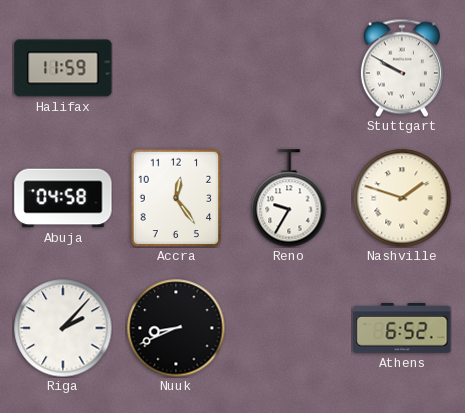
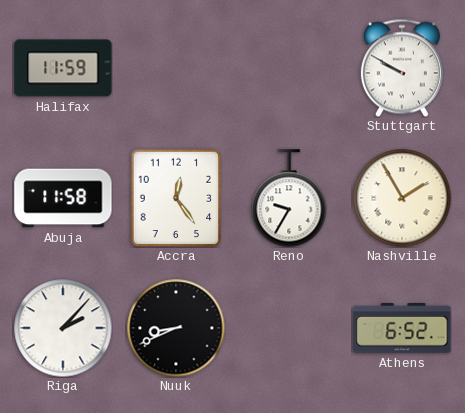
Abuja: 04:58 -> 11:58 (63, 198)
Nashville: 1:48 -> 1:55 (402, 198)
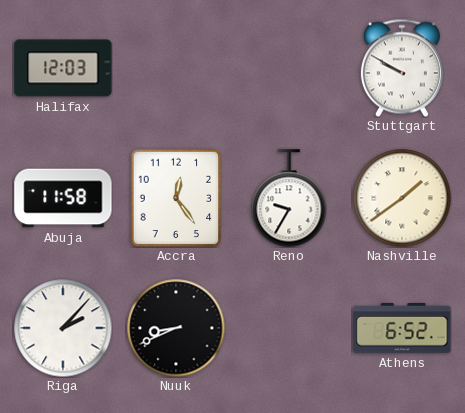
Halifax: 11:59 -> 12:03 (63, 68)
Nashville: 1:55 -> 1:39 (402, 198)
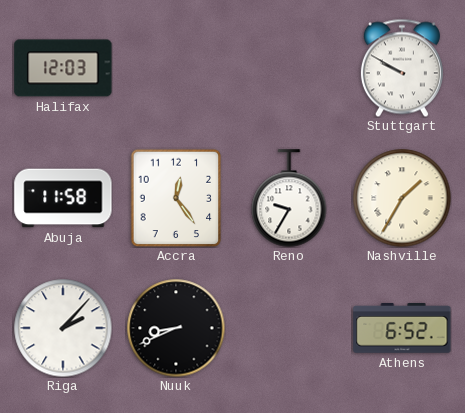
Nashville: 1:39 -> 1:35 (402, 198)
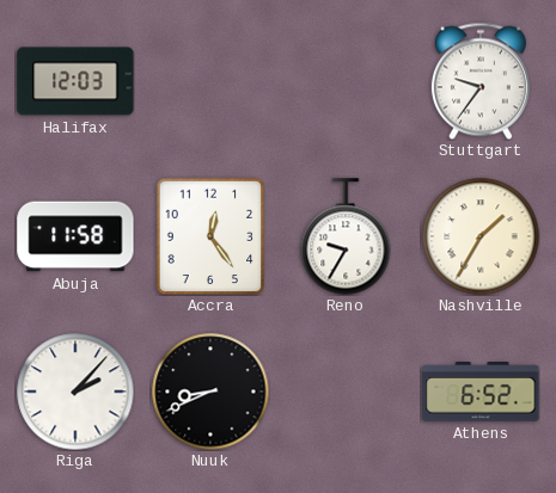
Stuttgart: 9:50 -> 9:36 (481, 81)
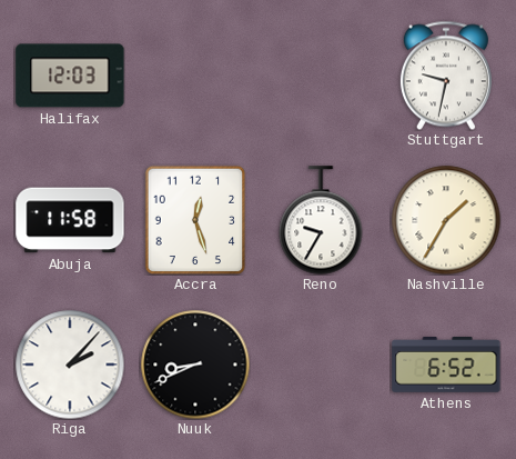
Stuttgart: 9:36 -> 9:32 (446, 76)
Accra: 12:24 -> 12:27 (195, 220)
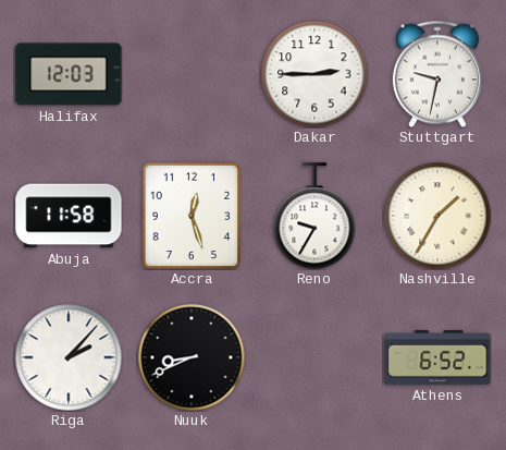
Dakar: none -> 2:45 (314, 74)
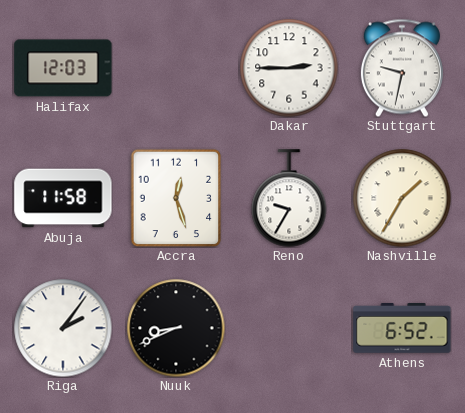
Riga: 2:07 -> 2:06 (63, 328)
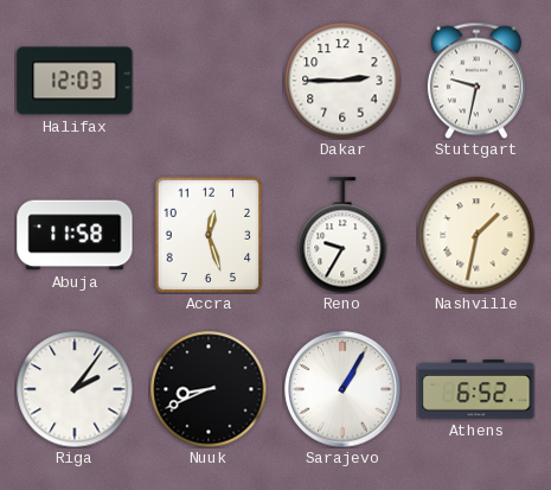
Nashville: 1:35 -> 1:32 (476, 235)
Sarajevo: none -> 1:05 (342, 389)
